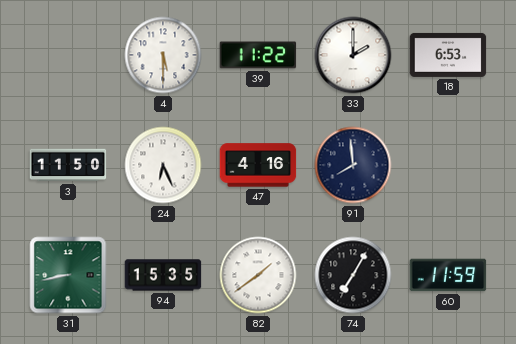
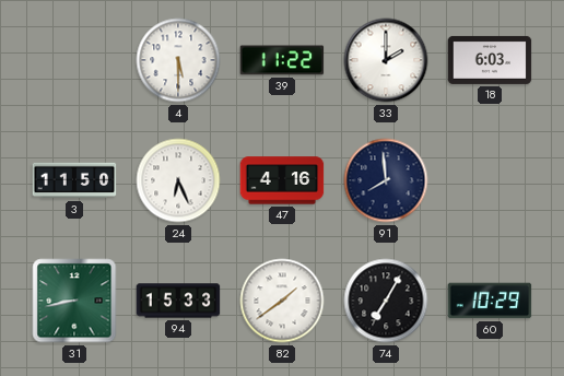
18: 6:53 -> 6:03 (490, 60)
94: 15:35 -> 15:33 (178, 301)
60: 11:59 -> 10:29 (490, 301)
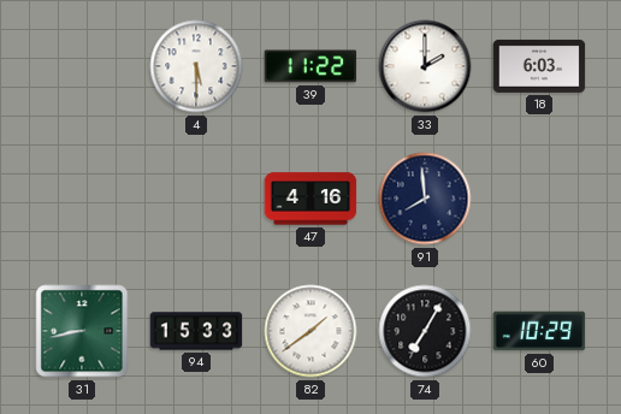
3: 11:50 -> none (74, 180)
24: 6:26 -> none (178, 180)
